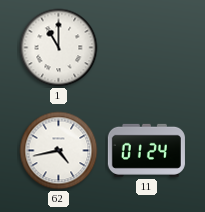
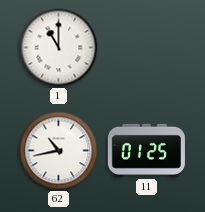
62: 4:43 -> 10:43 (59, 151)
11: 01:24 -> 01:25 (146, 150)
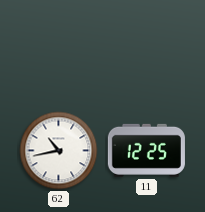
1: 11:00 -> none (59, 48)
11: 01:25 -> 12:25 (146, 150)
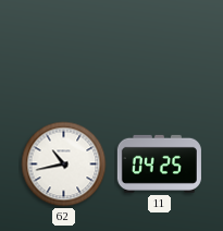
11: 12:25 -> 04:25 (159, 163)
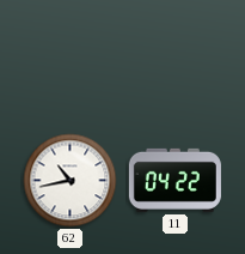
11: 04:25 -> 04:22 (174, 180)
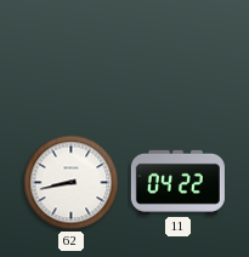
62: 10:43 -> 8:43 (72, 183)
